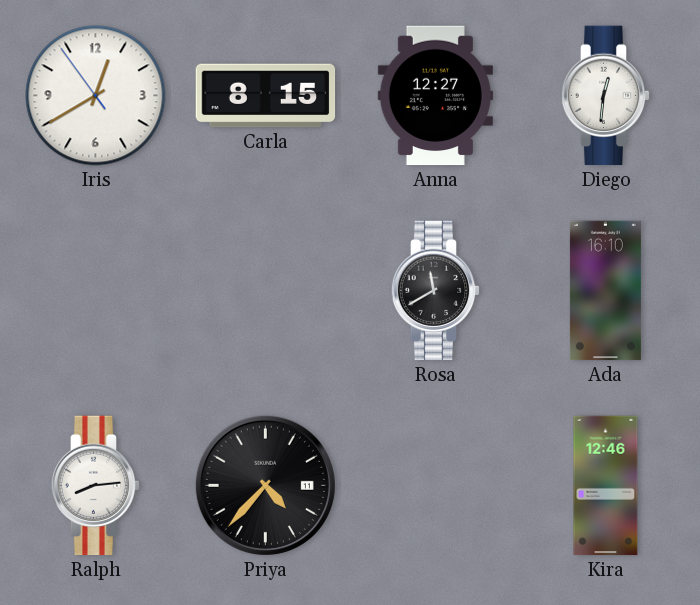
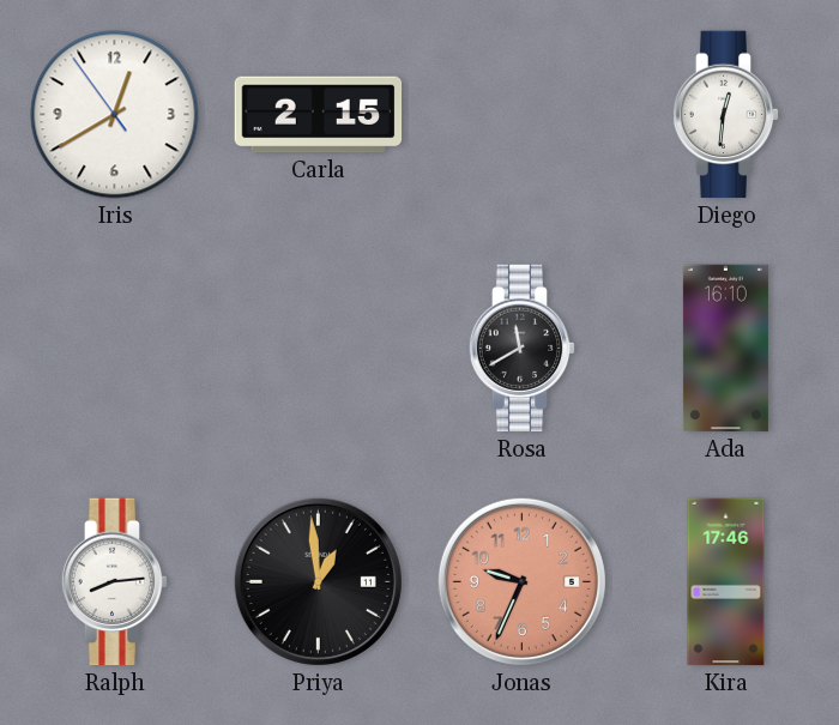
Carla: 8:15 -> 2:15 (319, 115)
Anna: 12:27 -> none (435, 96)
Priya: 4:37 -> 12:59 (318, 581)
Jonas: none -> 9:34 (521, 581)
Kira: 12:46 -> 17:46 (726, 582)
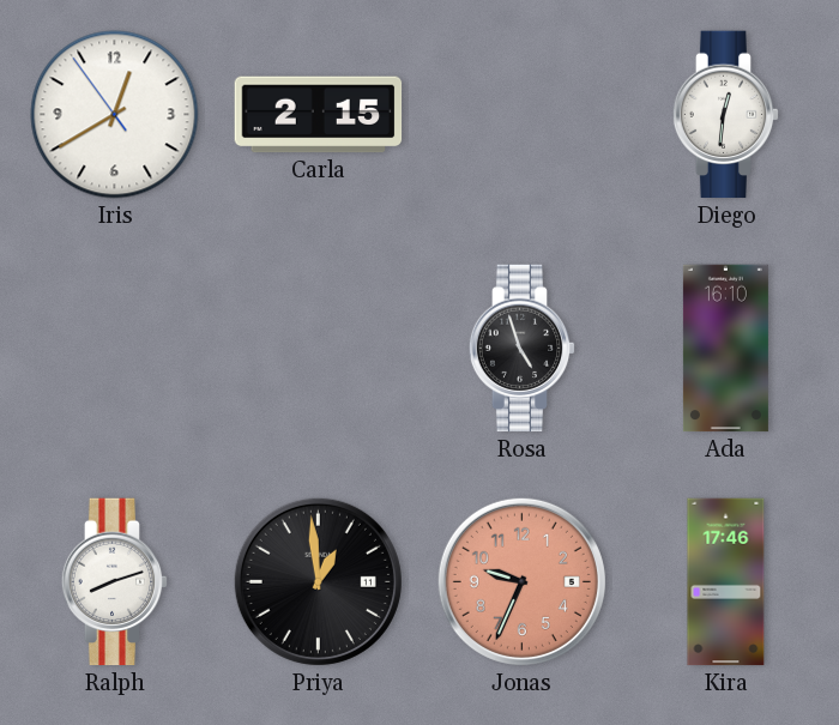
Rosa: 11:40 -> 4:57 (523, 349)
Ralph: 8:14 -> 8:12 (115, 582)
